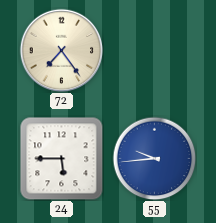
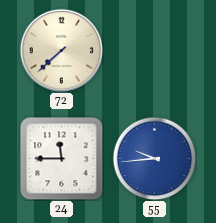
72: 7:24 -> 7:38 (61, 50)
24: 5:45 -> 11:45 (61, 159)
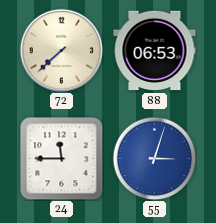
88: none -> 06:53 (155, 51)
55: 9:44 -> 3:03 (154, 158)
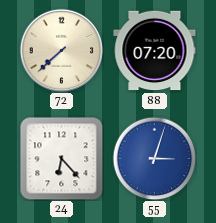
88: 06:53 -> 07:20 (155, 51)
24: 11:45 -> 6:23 (61, 159)
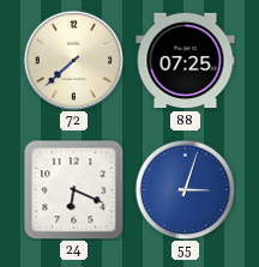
88: 07:20 -> 07:25 (186, 61)
24: 6:23 -> 6:19 (73, 190)
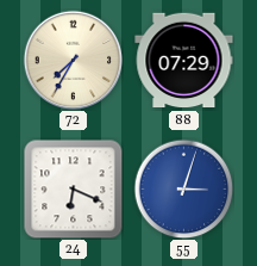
72: 7:38 -> 7:35 (73, 60)
88: 07:25 -> 07:29 (184, 61)
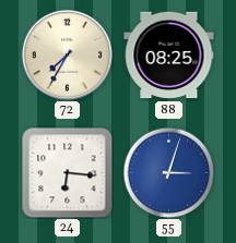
88: 07:29 -> 08:25 (169, 56)
24: 6:19 -> 6:16 (67, 173)
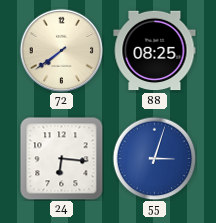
72: 7:35 -> 7:39 (61, 50)
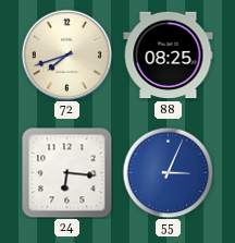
72: 7:39 -> 7:42 (66, 54)
55: 3:03 -> 3:04 (168, 172)
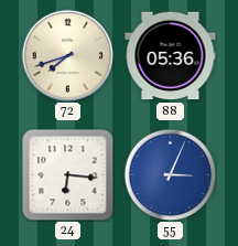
88: 08:25 -> 05:36 (171, 56)
